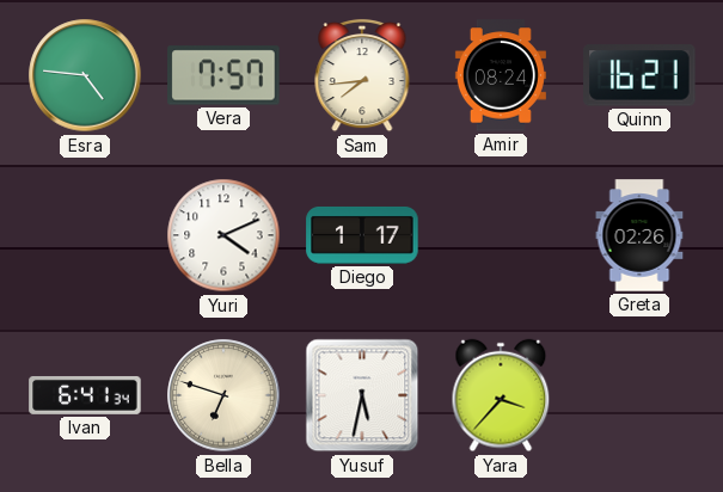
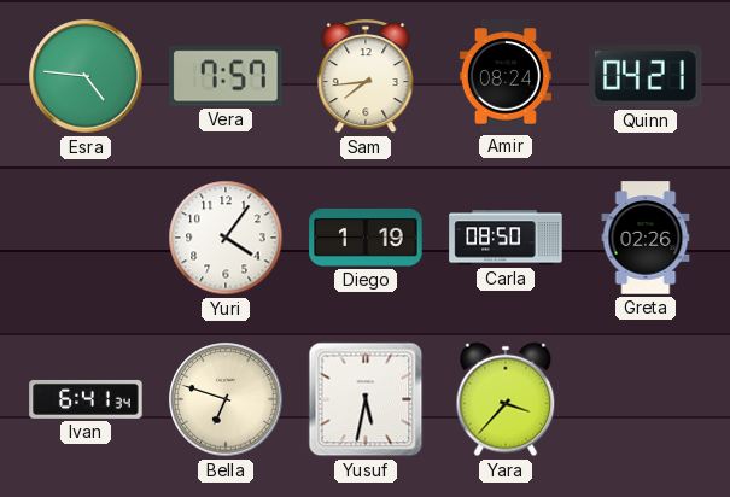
Quinn: 16:21 -> 04:21 (646, 76)
Yuri: 4:11 -> 4:06 (226, 238)
Diego: 1:17 -> 1:19 (366, 238)
Carla: none -> 08:50 (506, 238)
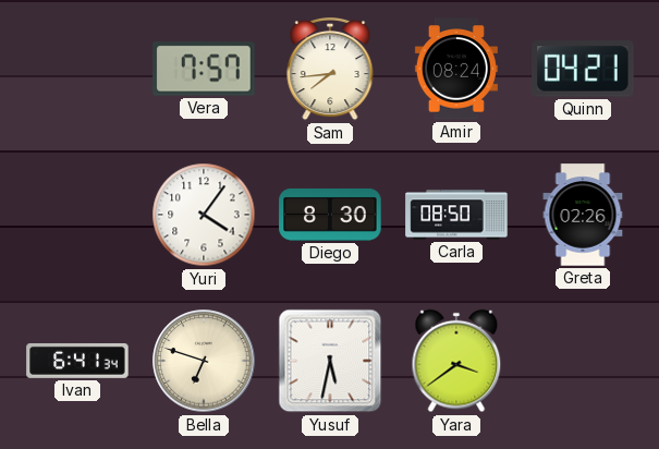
Esra: 4:46 -> none (86, 76)
Diego: 1:19 -> 8:30 (330, 215)
Yara: 3:37 -> 3:39 (456, 361)
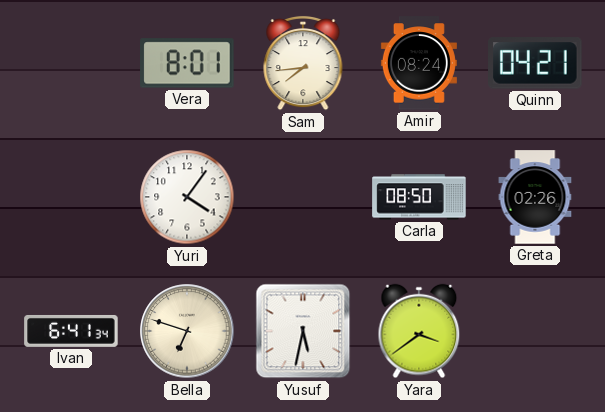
Vera: 7:57 -> 8:01 (187, 63)
Diego: 8:30 -> none (330, 215)
